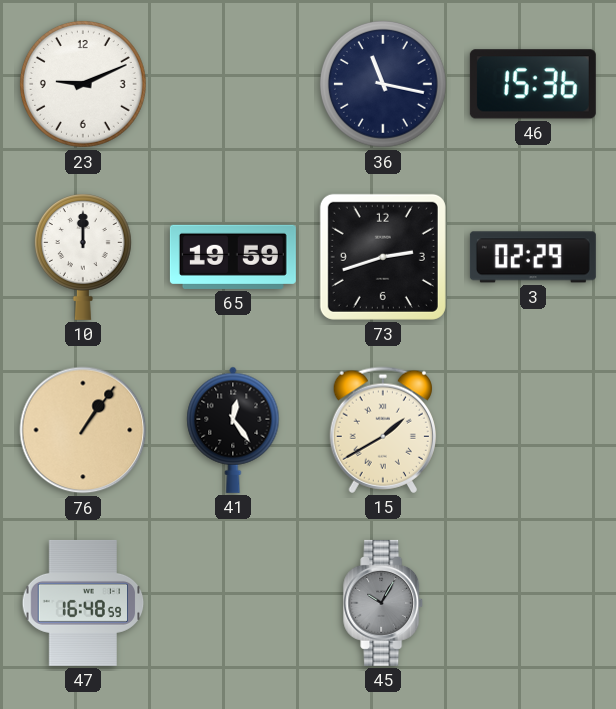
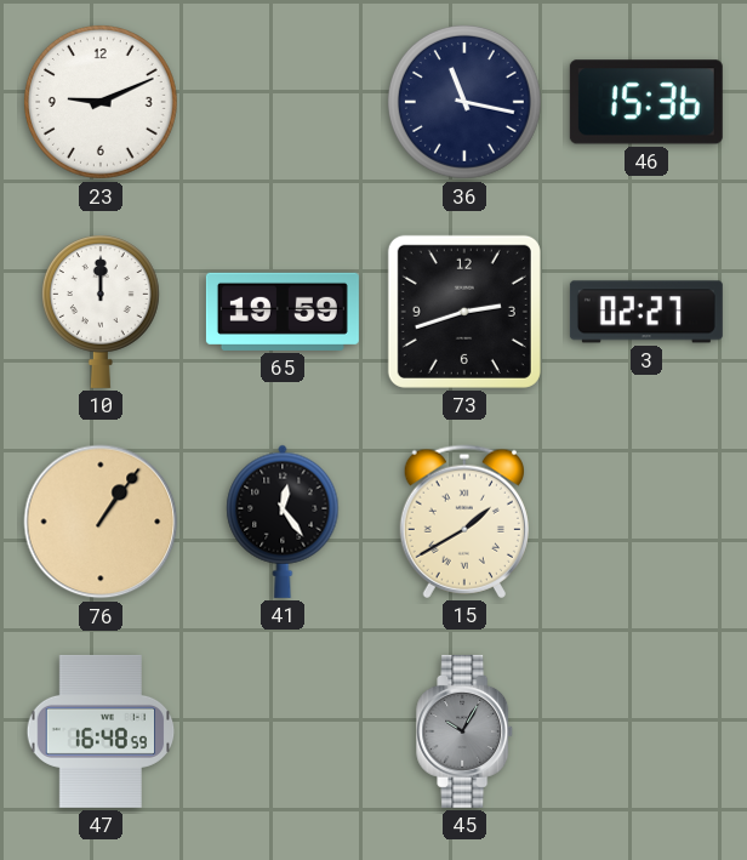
3: 02:29 -> 02:27 (646, 312)
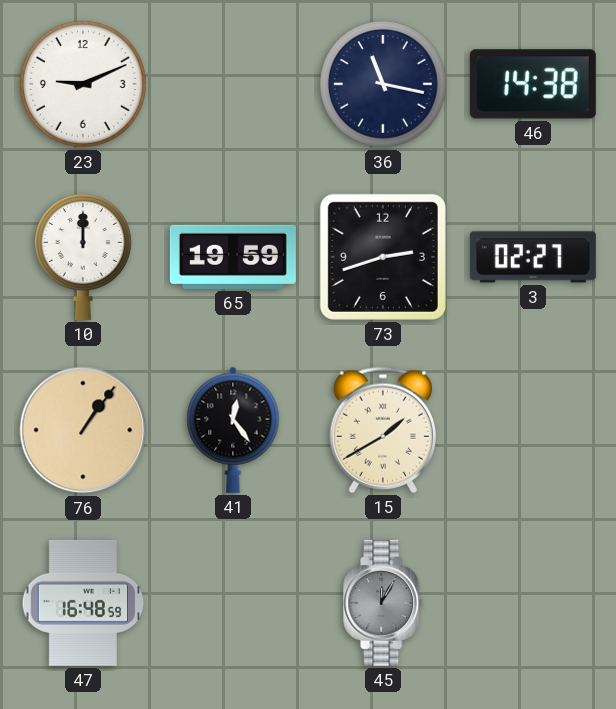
46: 15:36 -> 14:38 (533, 84)
45: 10:05 -> 12:05 (384, 603)
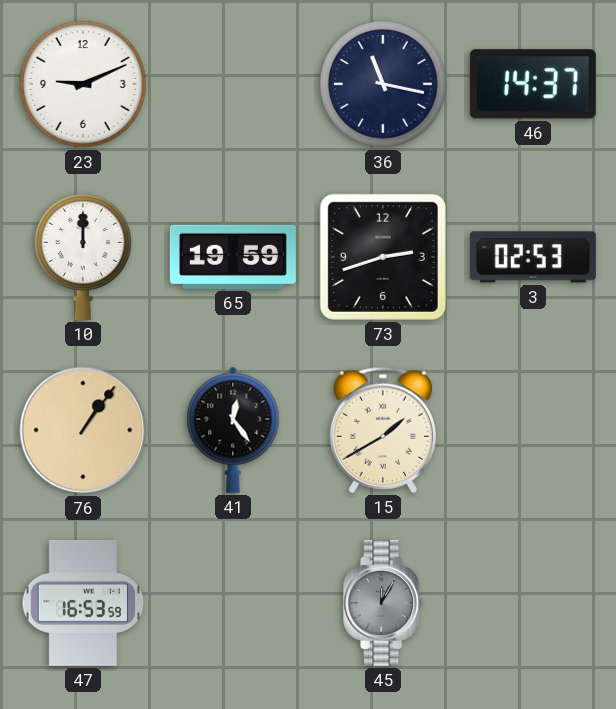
46: 14:38 -> 14:37 (533, 84)
3: 02:27 -> 02:53 (533, 257)
47: 16:48 -> 16:53 (83, 603)
